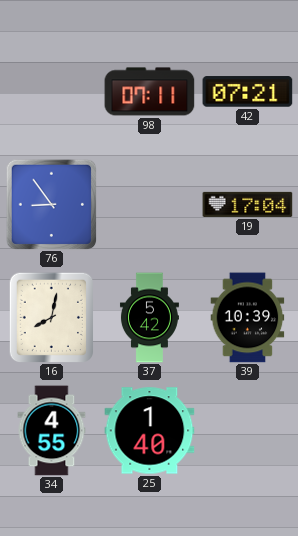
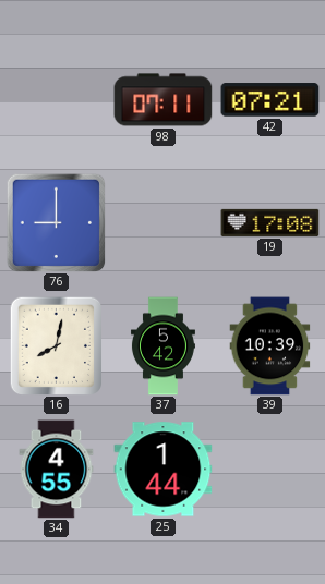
76: 8:54 -> 9:00 (56, 222)
19: 17:04 -> 17:08 (270, 222)
25: 1:40 -> 1:44 (164, 470)
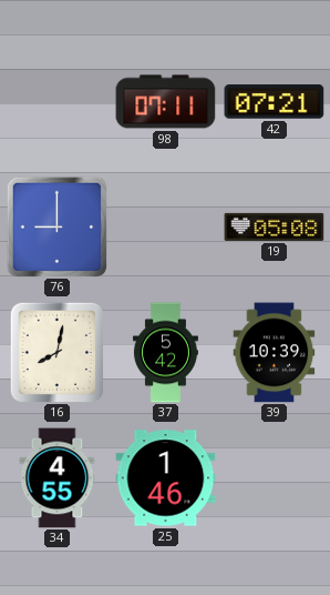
19: 17:08 -> 05:08 (275, 226)
25: 1:44 -> 1:46 (166, 478)
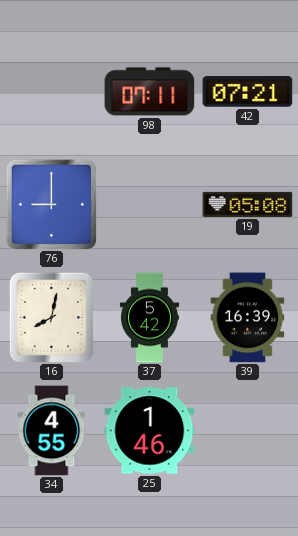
39: 10:39 -> 16:39 (248, 318)
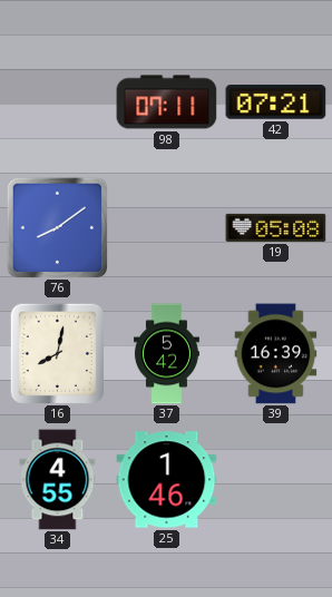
76: 9:00 -> 8:09 (57, 227)
